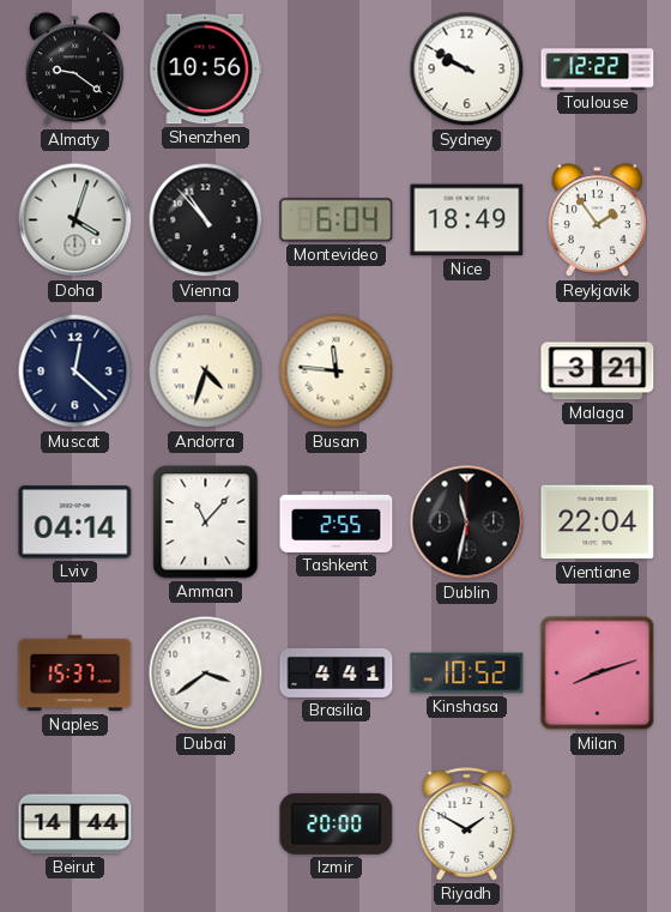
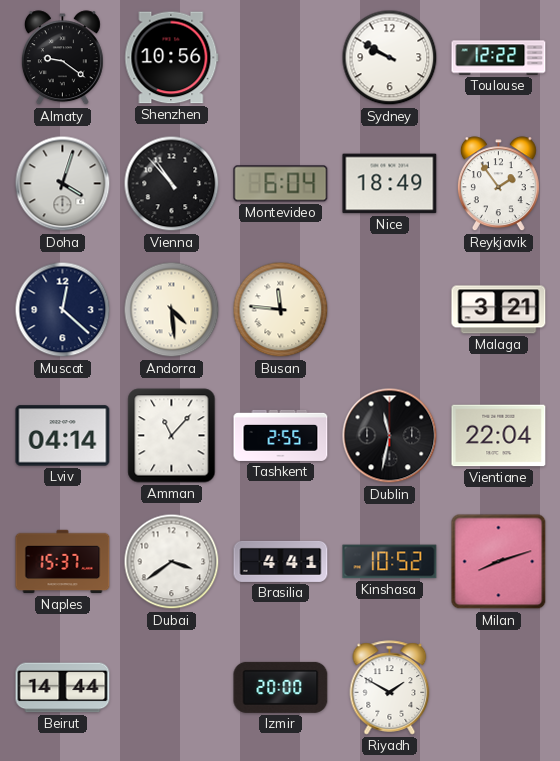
Andorra: 4:33 -> 4:29 (172, 310)
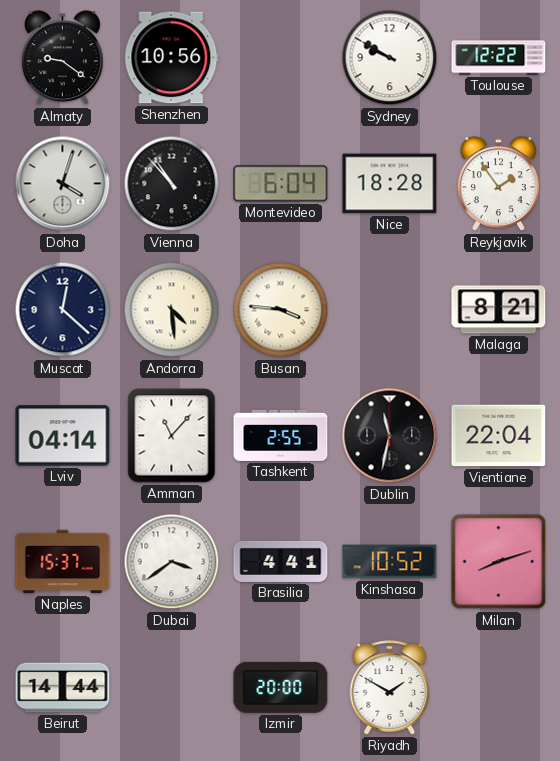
Nice: 18:49 -> 18:28 (390, 184)
Busan: 11:46 -> 3:46 (281, 310)
Malaga: 3:21 -> 8:21 (499, 310)
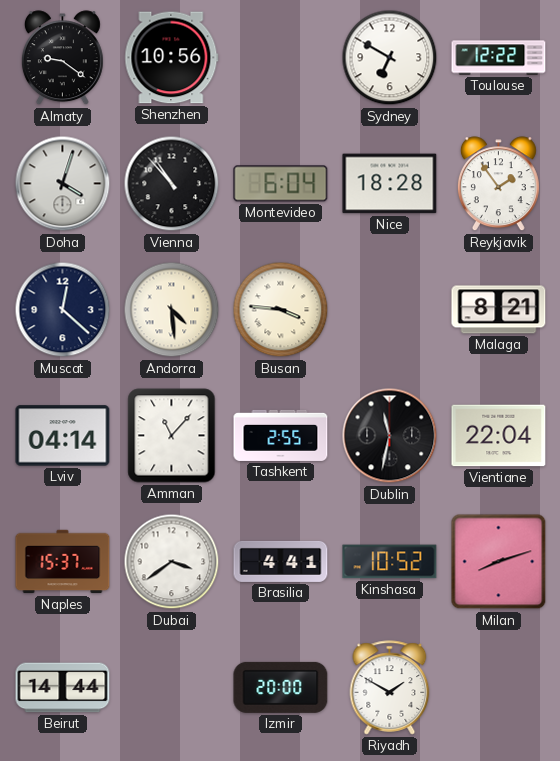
Sydney: 9:50 -> 6:50 (390, 58)
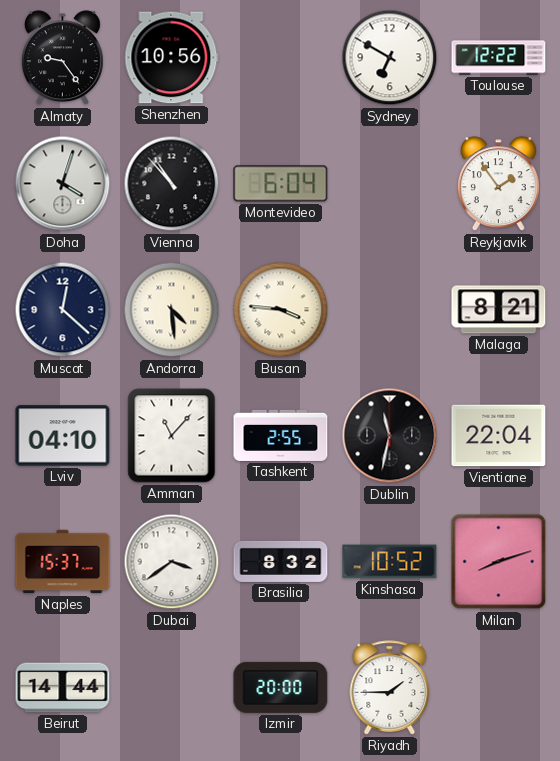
Almaty: 9:21 -> 9:24 (62, 58)
Nice: 18:28 -> none (390, 184)
Lviv: 04:14 -> 04:10 (63, 436)
Brasilia: 4:41 -> 8:32 (281, 561)
Riyadh: 1:50 -> 1:45 (390, 688)
